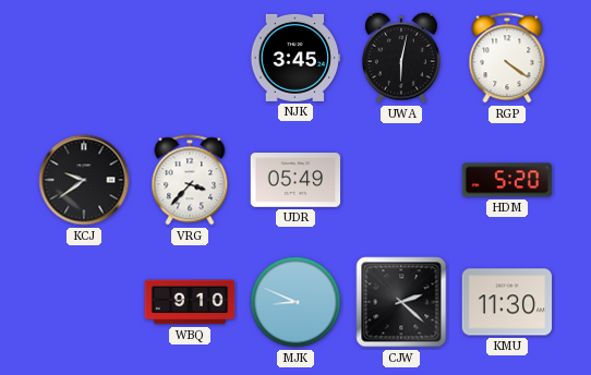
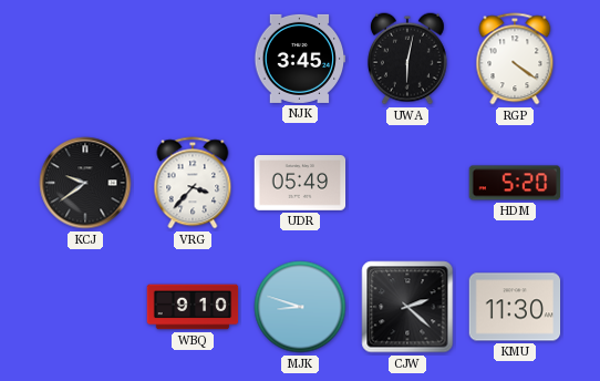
MJK: 8:49 -> 8:48 (300, 307)
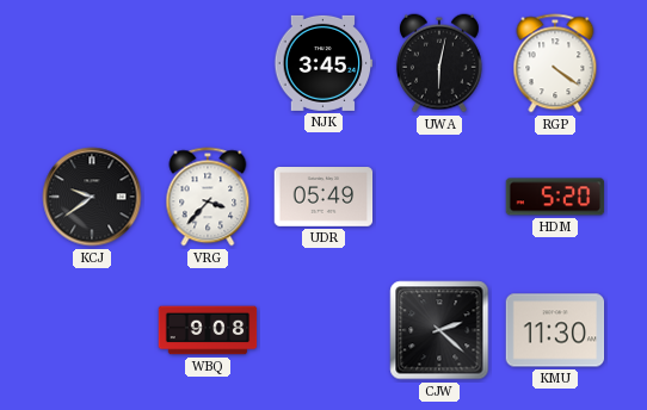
WBQ: 9:10 -> 9:08 (208, 330)
MJK: 8:48 -> none (300, 307)
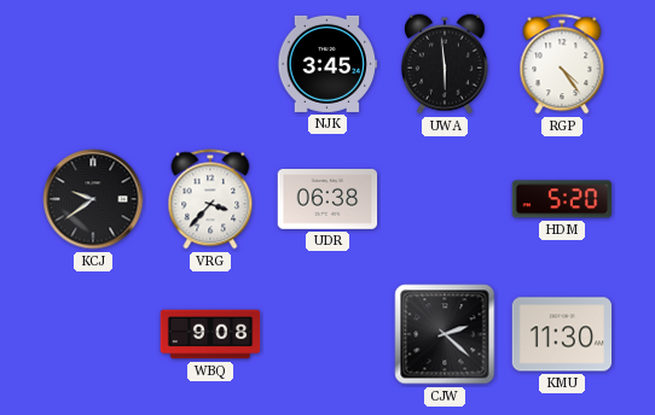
UWA: 6:02 -> 5:59 (445, 64)
RGP: 4:21 -> 4:24 (562, 64)
UDR: 05:49 -> 06:38 (327, 200)
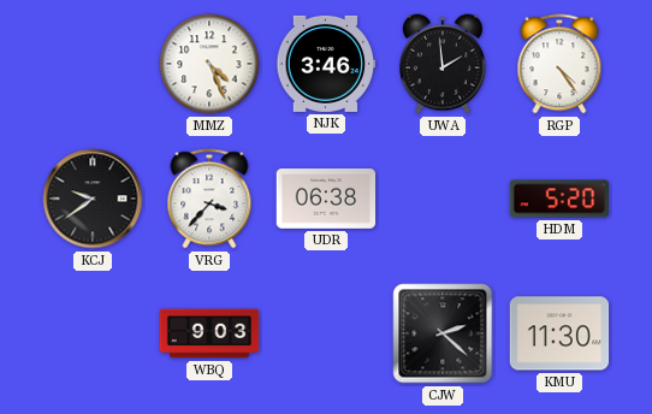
MMZ: none -> 4:26 (209, 64)
NJK: 3:45 -> 3:46 (326, 64)
UWA: 5:59 -> 1:59 (443, 64)
WBQ: 9:08 -> 9:03 (209, 333)
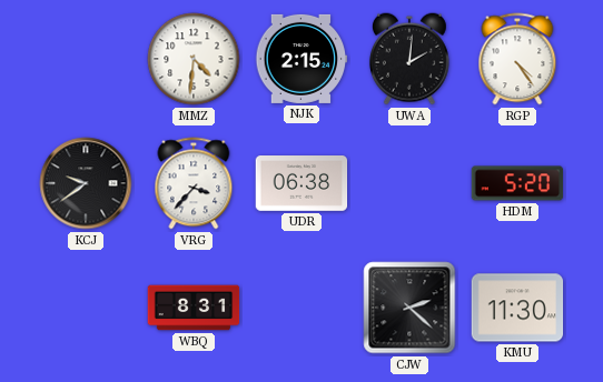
MMZ: 4:26 -> 4:31 (194, 59)
NJK: 3:46 -> 2:15 (301, 59)
UWA: 1:59 -> 2:01 (409, 59)
WBQ: 9:03 -> 8:31 (194, 308)
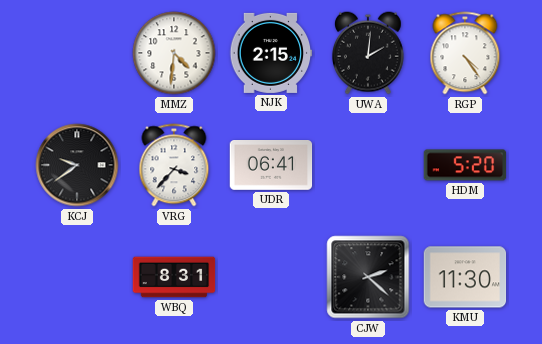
UDR: 06:38 -> 06:41 (271, 166)
